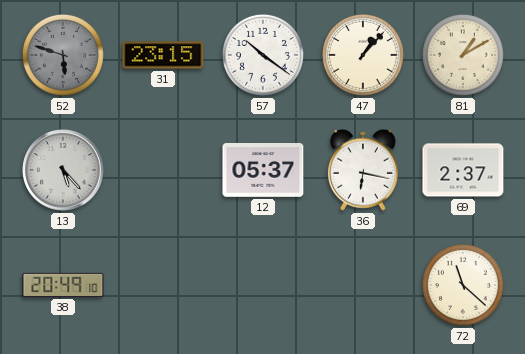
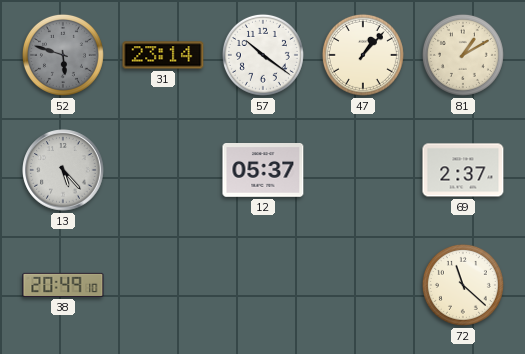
31: 23:15 -> 23:14 (163, 55)
36: 6:17 -> none (363, 170)
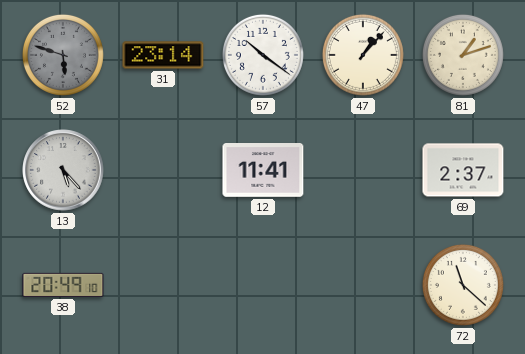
81: 1:10 -> 1:12 (463, 55)
12: 05:37 -> 11:41 (263, 171)
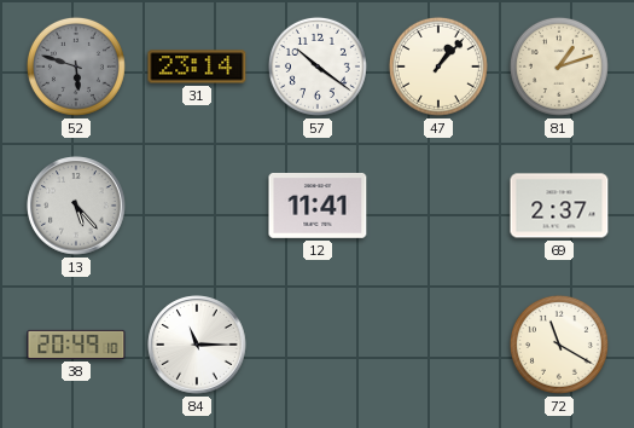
84: none -> 11:15 (197, 345)
72: 11:22 -> 11:20 (559, 345)
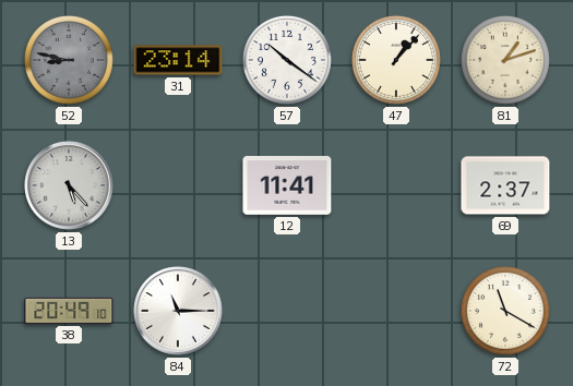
52: 5:48 -> 8:47 (69, 60)
